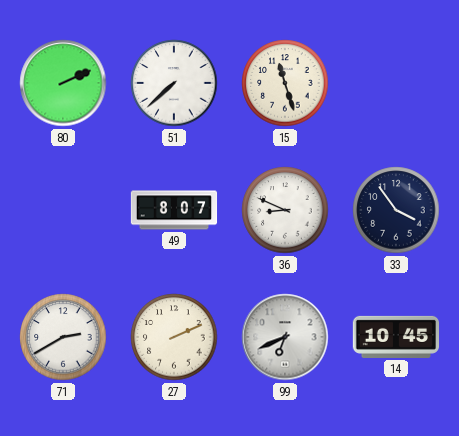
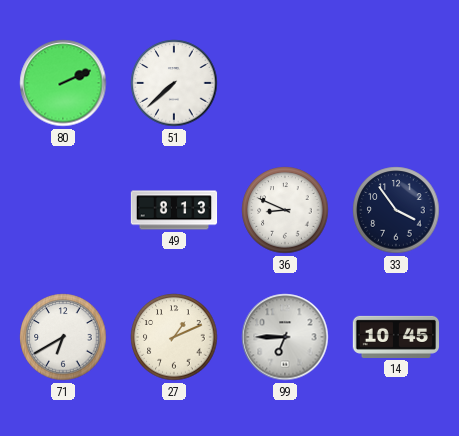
15: 11:27 -> none (285, 83)
49: 8:07 -> 8:13 (174, 210)
71: 2:40 -> 6:40 (63, 337)
27: 2:11 -> 1:11 (174, 337)
99: 6:41 -> 6:45 (285, 337)
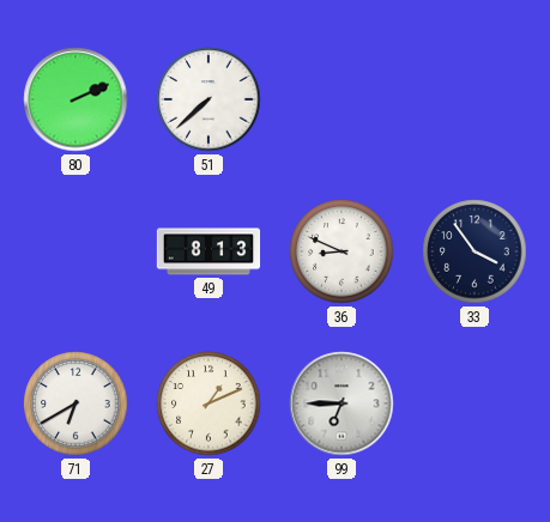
14: 10:45 -> none (396, 337)
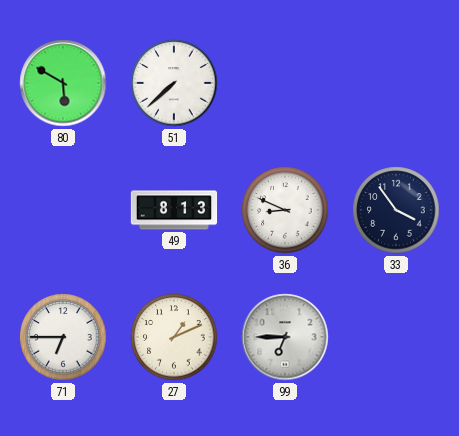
80: 2:11 -> 5:50 (63, 83)
71: 6:40 -> 6:45 (63, 337)
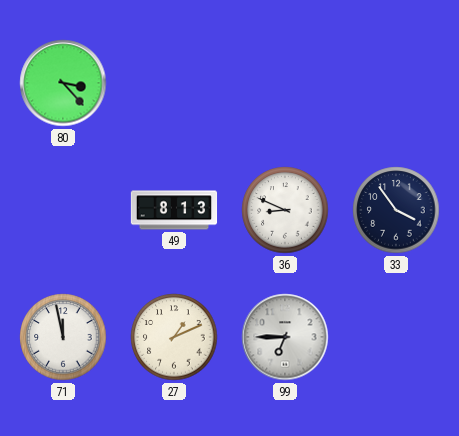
80: 5:50 -> 3:23 (63, 83)
51: 7:38 -> none (174, 83)
71: 6:45 -> 11:58 (63, 337)
